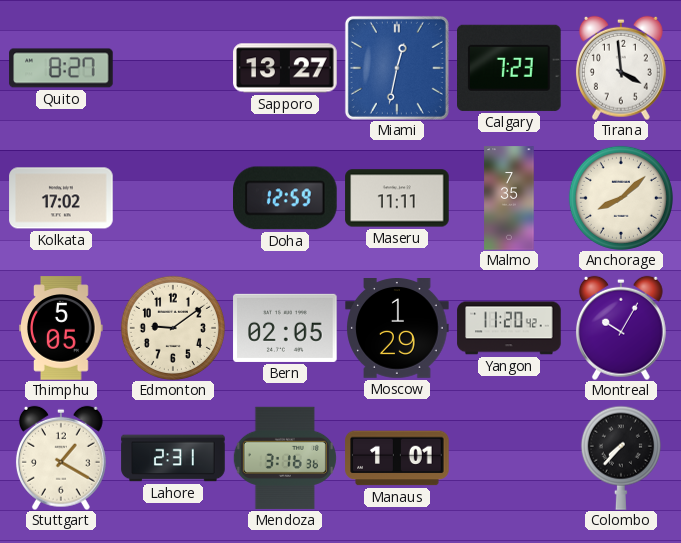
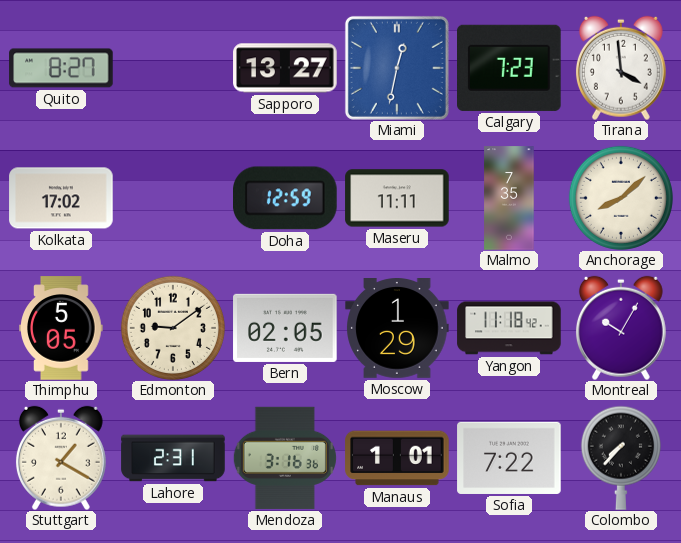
Yangon: 11:20 -> 11:18 (509, 328)
Sofia: none -> 7:22 (509, 458)
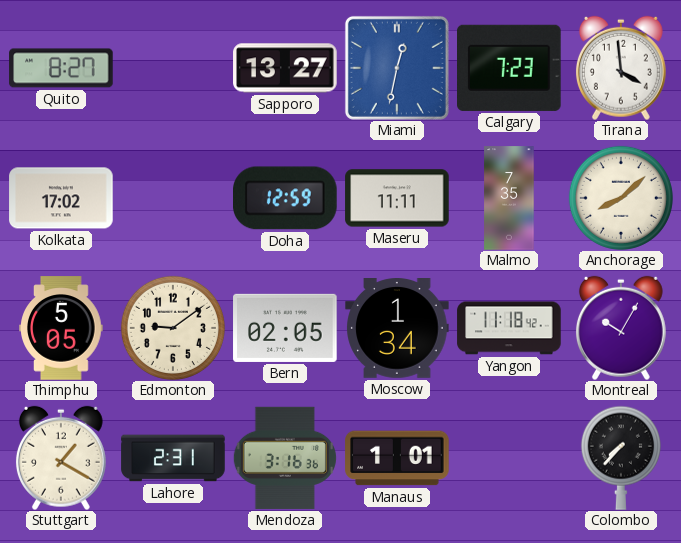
Moscow: 1:29 -> 1:34 (397, 329)
Sofia: 7:22 -> none (509, 458)
